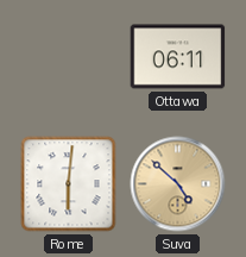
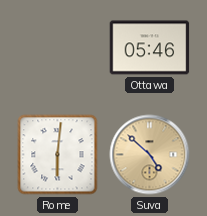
Ottawa: 06:11 -> 05:46 (150, 48)
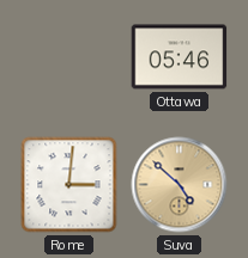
Rome: 6:01 -> 3:01 (69, 185)
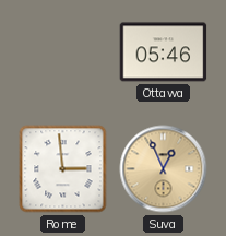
Rome: 3:01 -> 2:59 (63, 169)
Suva: 4:52 -> 12:56 (164, 169)
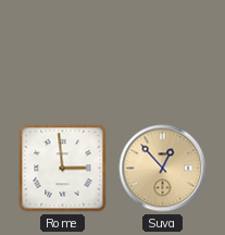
Ottawa: 05:46 -> none (164, 52)
Suva: 12:56 -> 12:53 (163, 169)
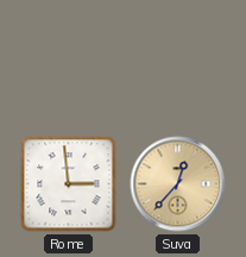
Suva: 12:53 -> 12:37 (178, 184)
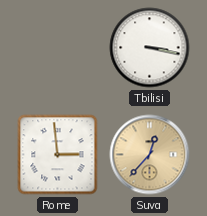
Tbilisi: none -> 3:17 (150, 48)
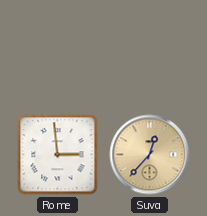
Tbilisi: 3:17 -> none (150, 48)
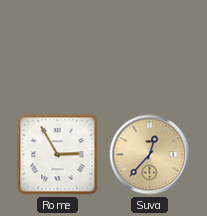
Rome: 2:59 -> 2:55 (58, 155)
